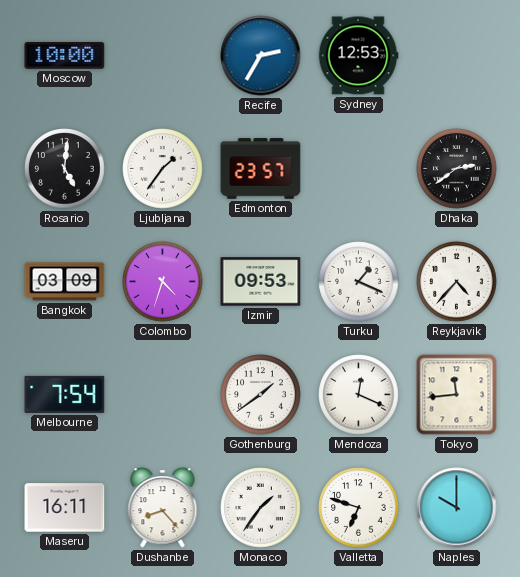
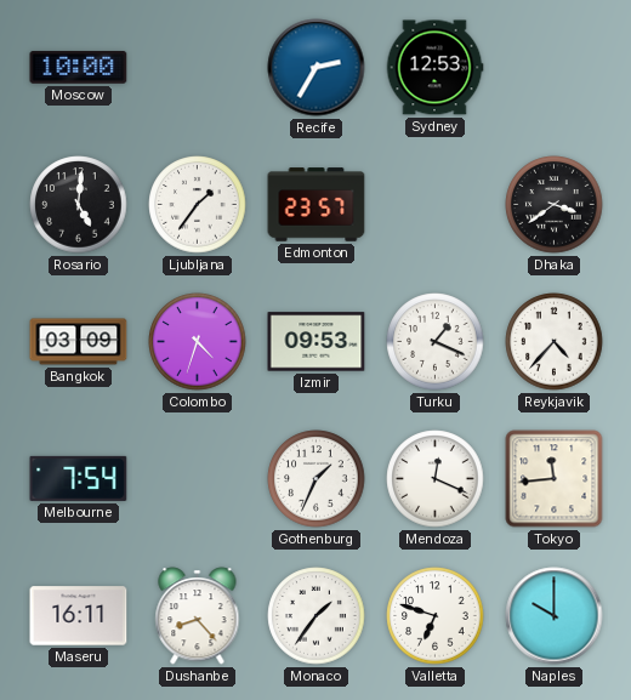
Dhaka: 2:39 -> 3:39 (555, 205)
Gothenburg: 1:39 -> 1:34 (317, 479)
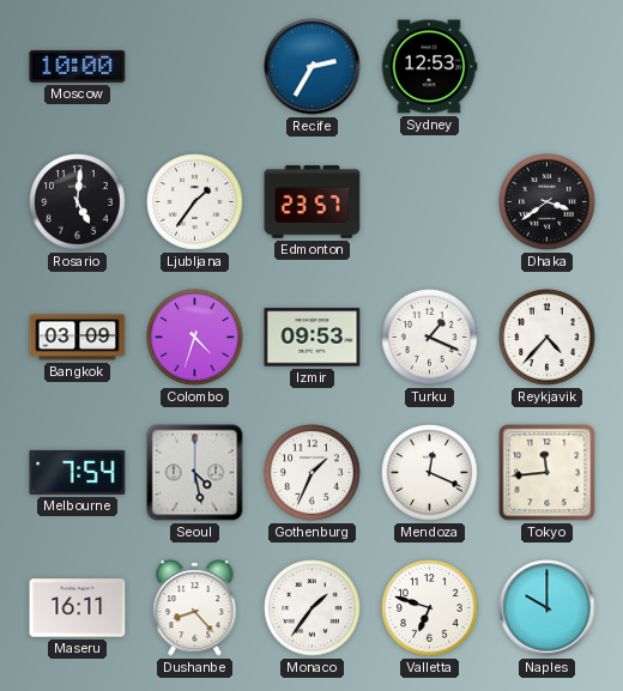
Seoul: none -> 4:28 (195, 473)
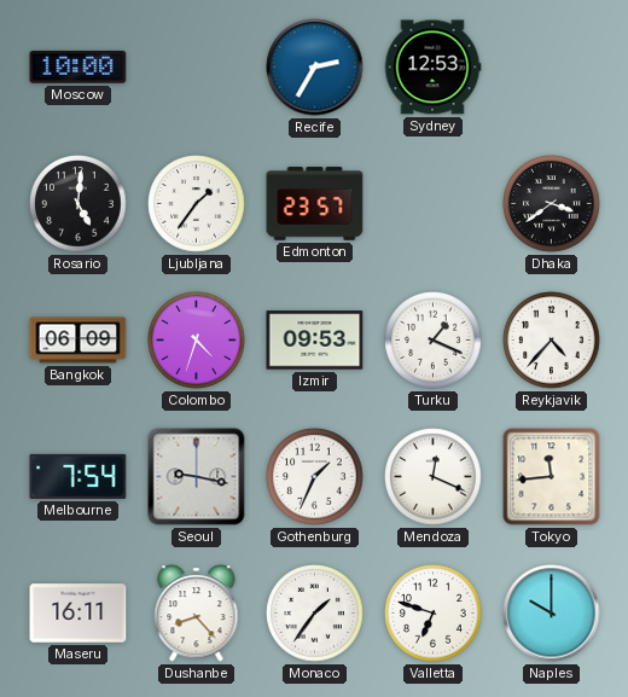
Bangkok: 03:09 -> 06:09 (78, 341)
Seoul: 4:28 -> 9:17 (197, 477)
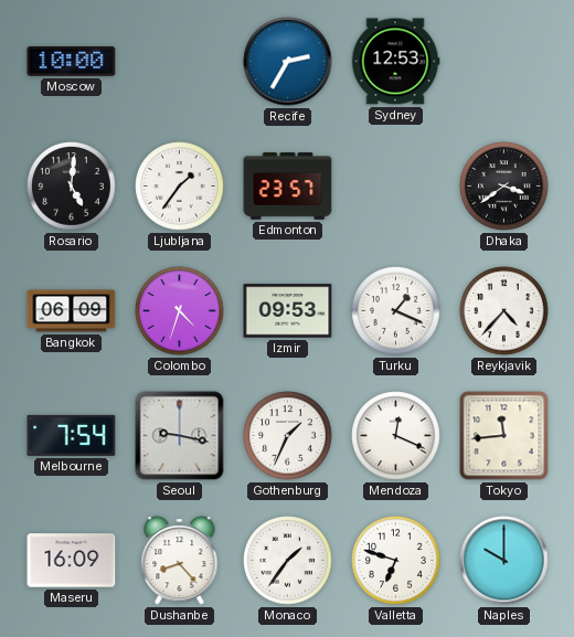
Maseru: 16:11 -> 16:09 (72, 561)
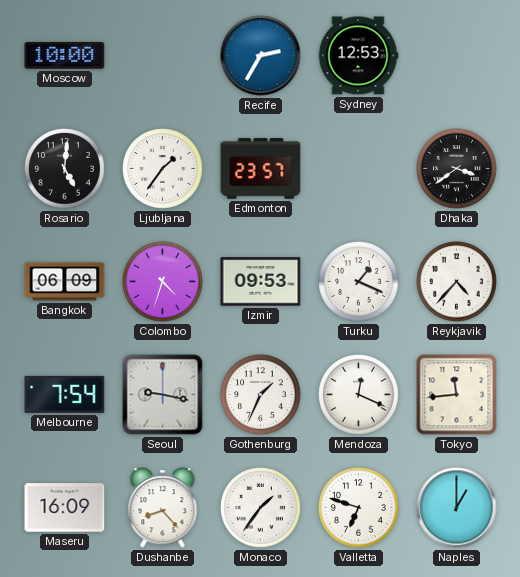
Naples: 10:00 -> 1:00 (457, 508)
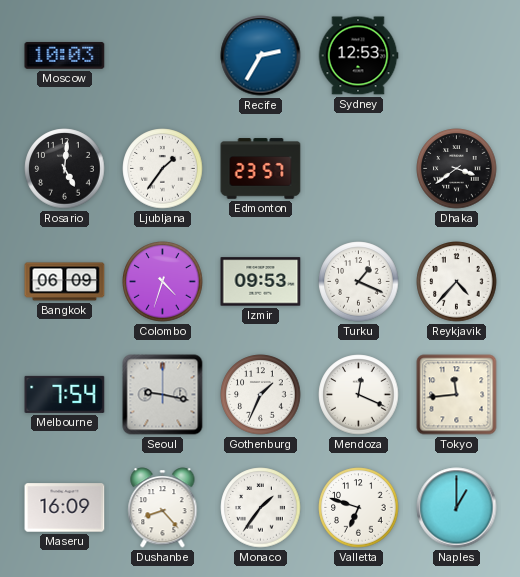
Moscow: 10:00 -> 10:03 (65, 56)
